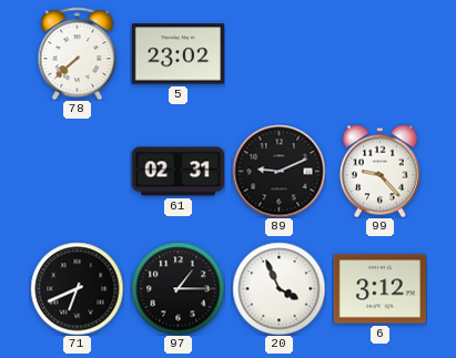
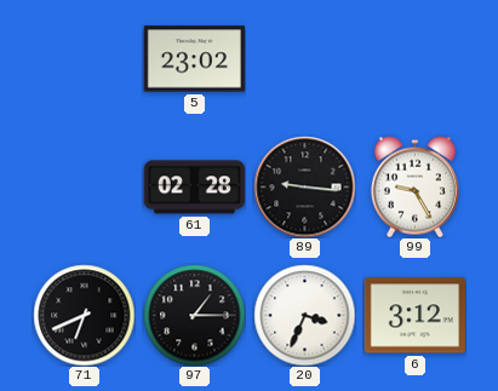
78: 7:38 -> none (78, 53)
61: 02:31 -> 02:28 (194, 188)
89: 9:11 -> 9:16 (304, 186)
99: 9:23 -> 9:25 (414, 186)
20: 3:56 -> 3:34 (304, 315)
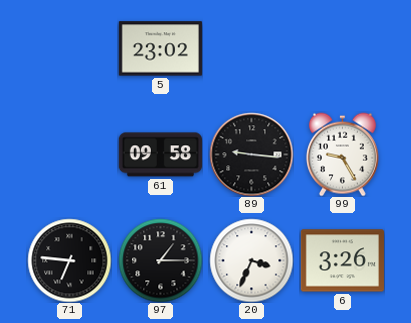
61: 02:28 -> 09:58 (160, 155)
71: 6:41 -> 6:46 (69, 260)
6: 3:12 -> 3:26 (342, 261)
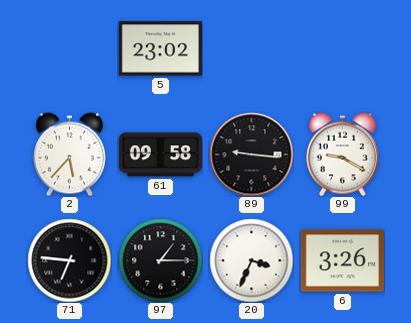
2: none -> 5:37 (69, 154)
99: 9:25 -> 9:20 (342, 154)
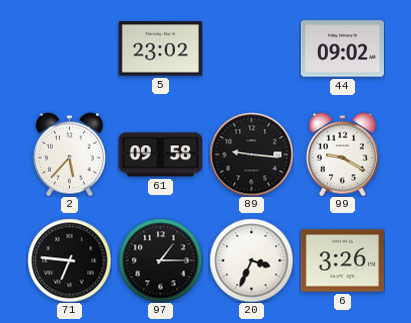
44: none -> 09:02 (342, 49)
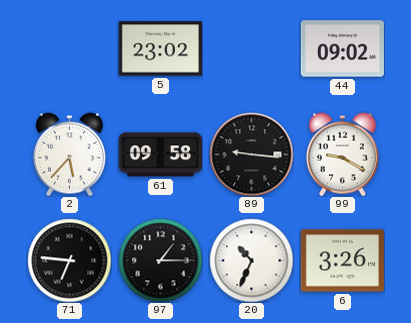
20: 3:34 -> 10:34 (251, 260)
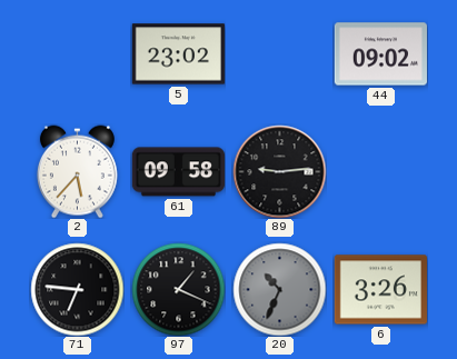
89: 9:16 -> 9:14 (279, 171)
99: 9:20 -> none (342, 154)
97: 1:15 -> 1:19 (178, 289)
20 dial: white -> grey (279, 289)
